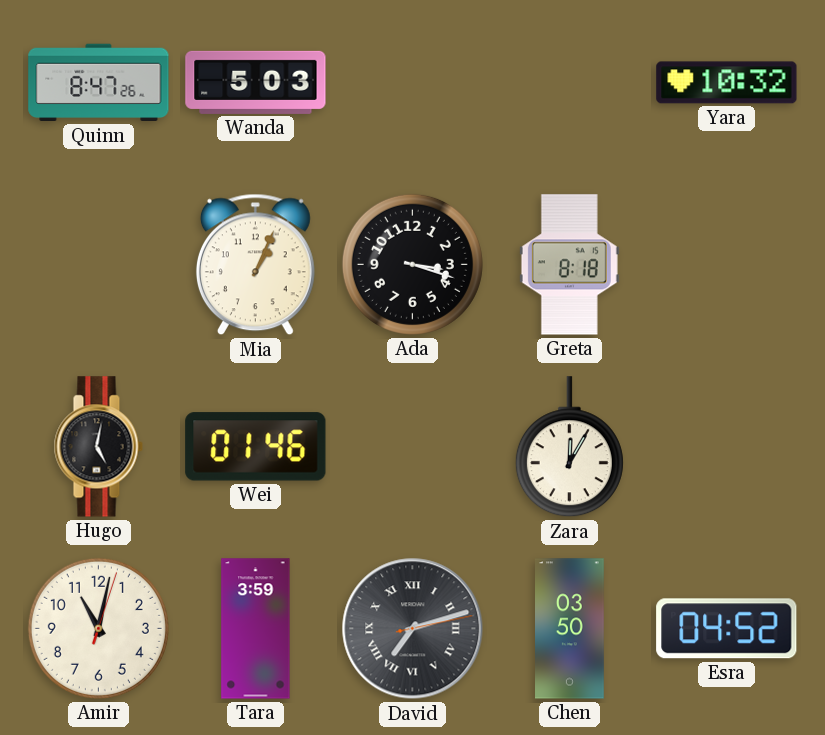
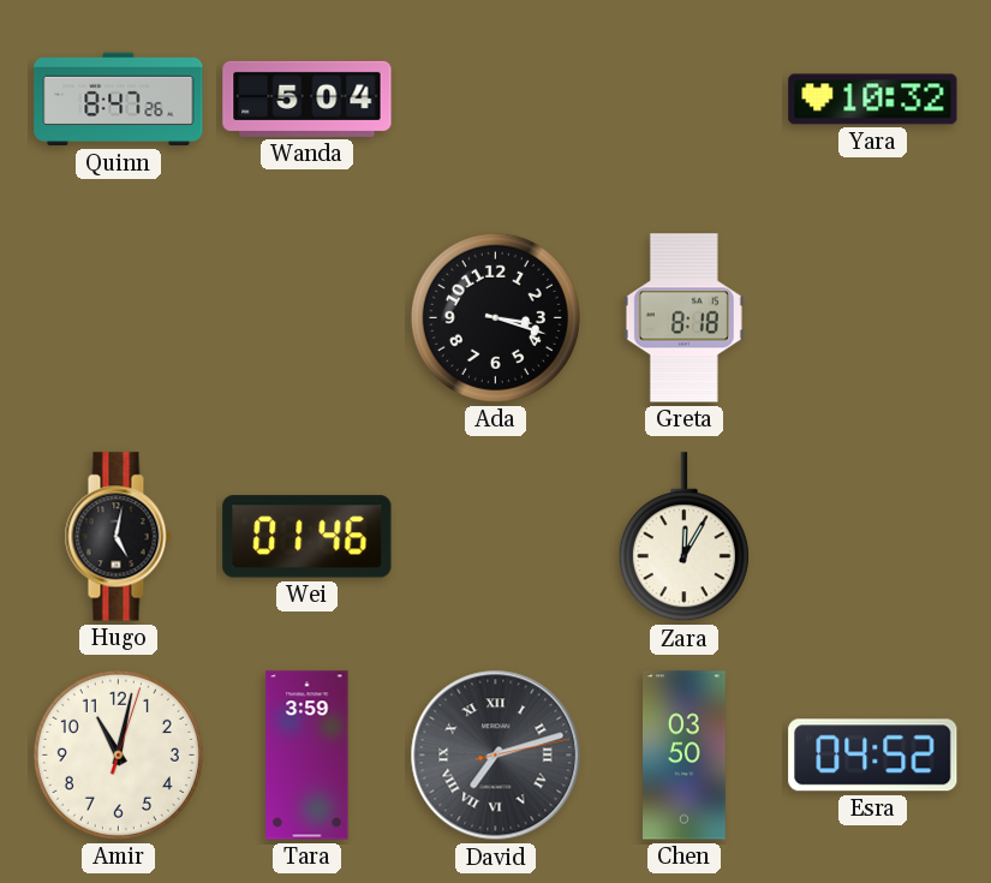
Wanda: 5:03 -> 5:04 (308, 99)
Mia: 1:04 -> none (255, 265)
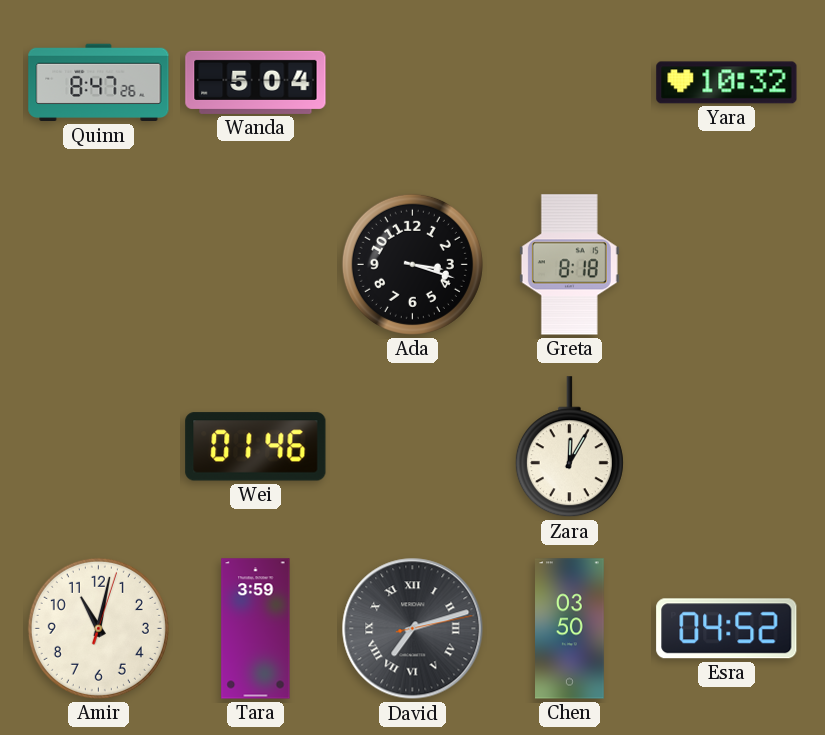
Hugo: 5:02 -> none (118, 537)
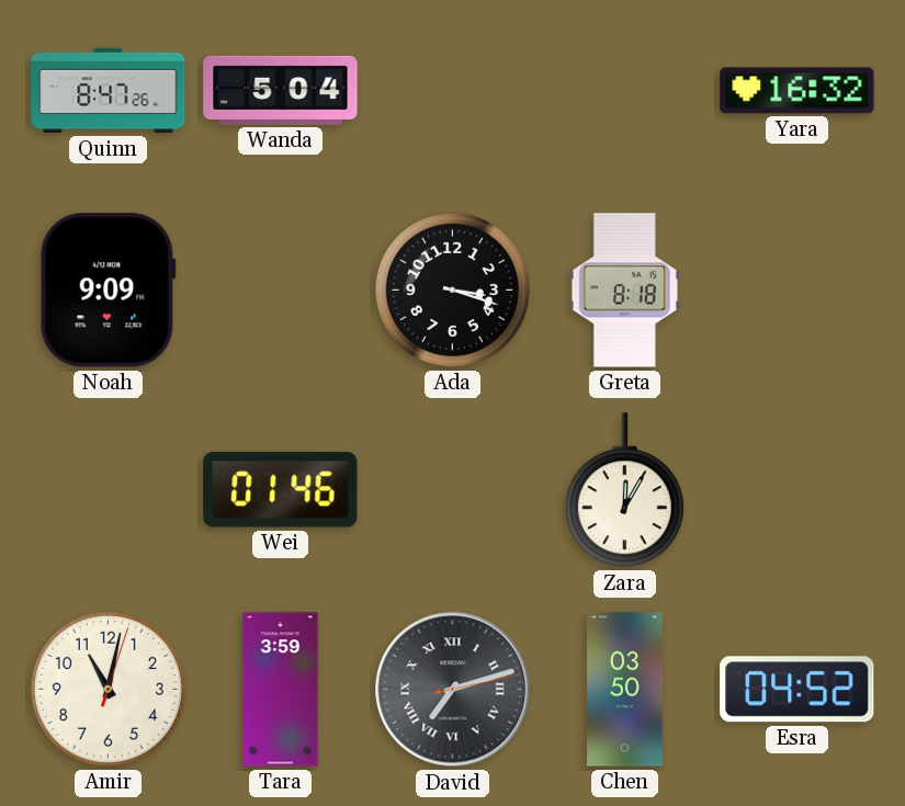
Yara: 10:32 -> 16:32 (797, 91)
Noah: none -> 9:09 (108, 291)
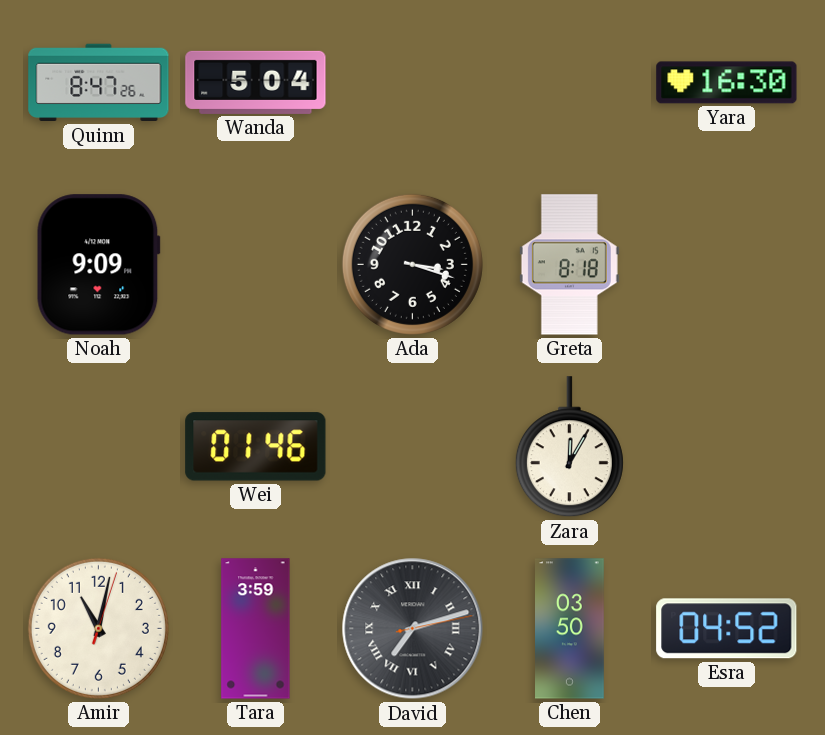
Yara: 16:32 -> 16:30 (727, 83)
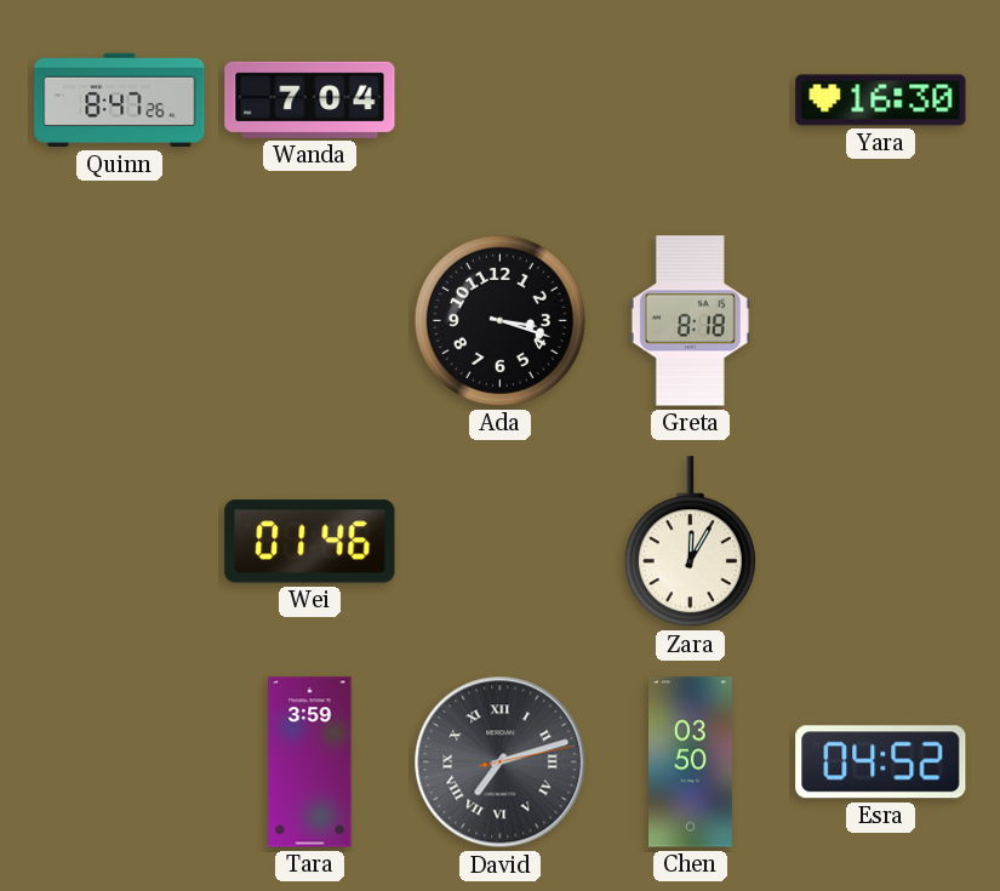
Wanda: 5:04 -> 7:04 (310, 99)
Noah: 9:09 -> none (98, 265)
Amir: 11:02 -> none (98, 628)
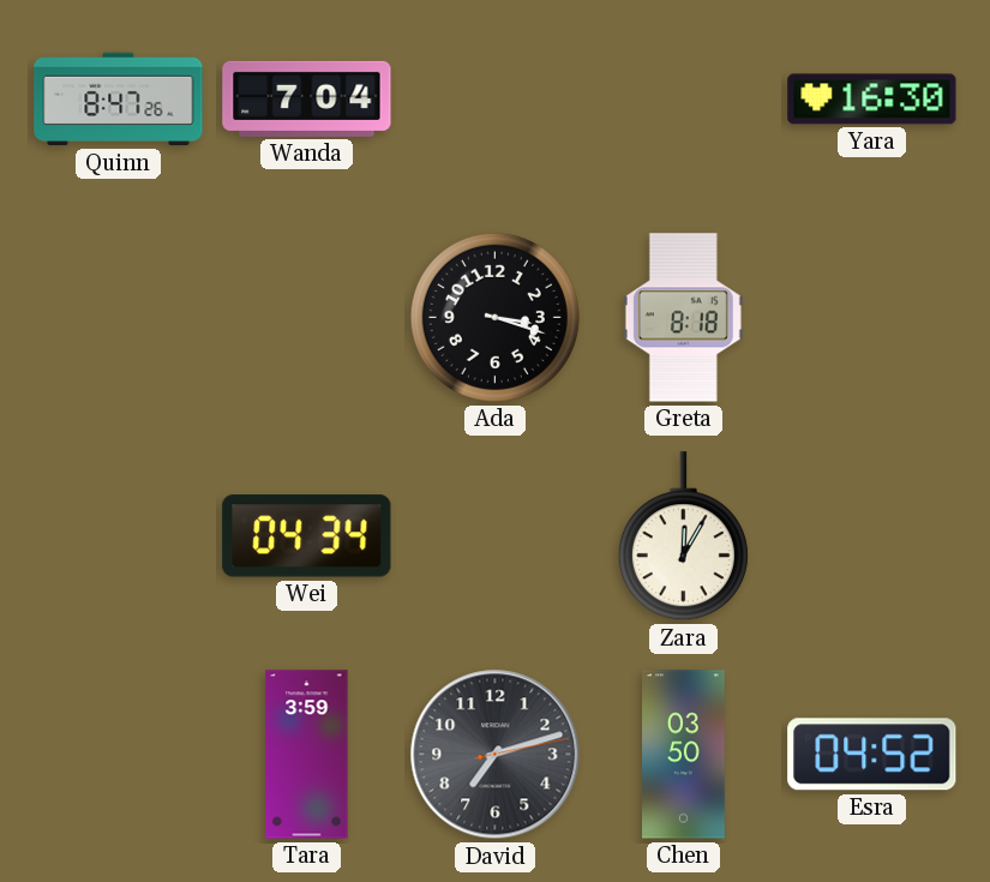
Wei: 01:46 -> 04:34 (307, 536)
David numerals: Roman -> Arabic (496, 755)
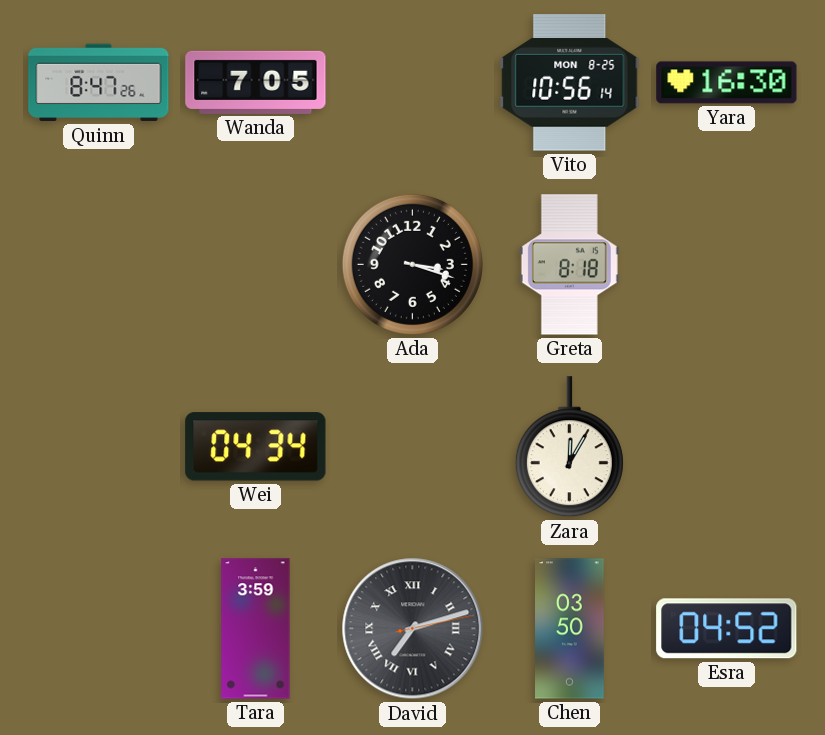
Wanda: 7:04 -> 7:05 (256, 82)
Vito: none -> 10:56 (570, 83)
David numerals: Arabic -> Roman (413, 629)
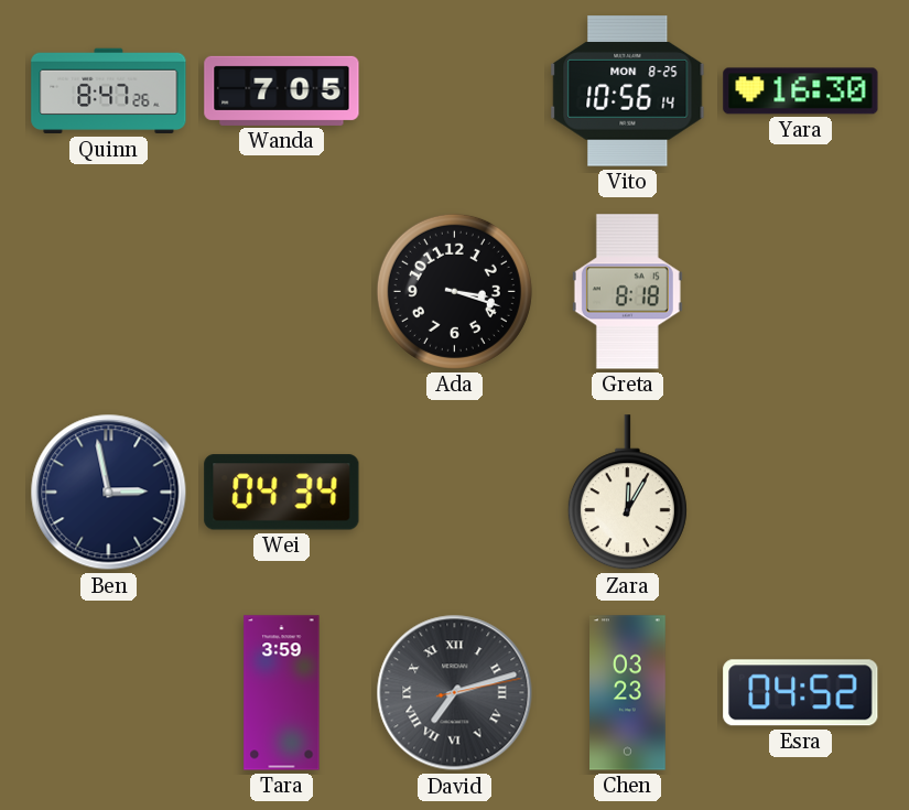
Ben: none -> 2:58 (109, 493)
Chen: 03:50 -> 03:23 (628, 693)
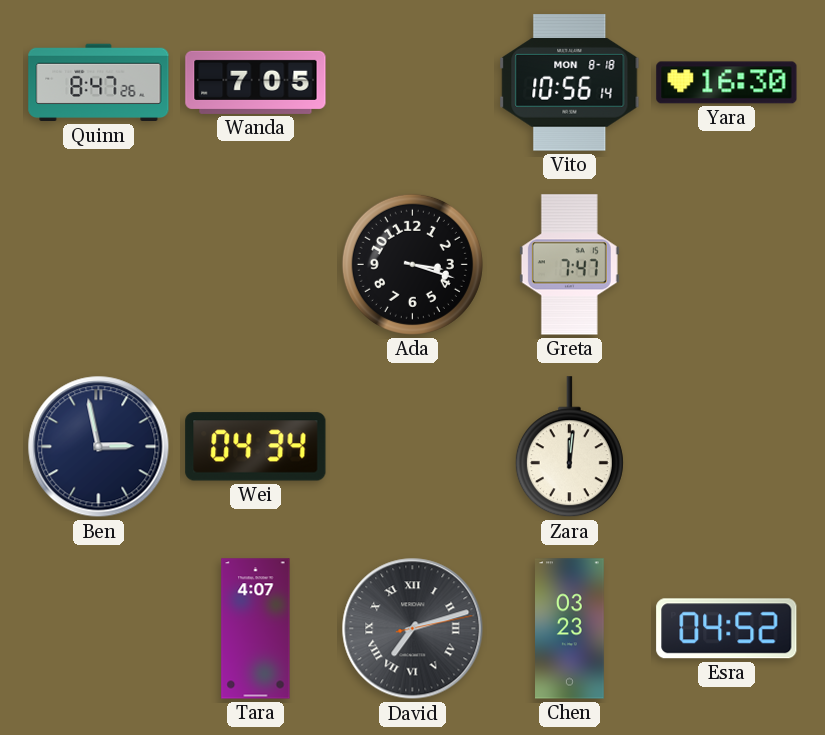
Vito date: MON 8-25 -> MON 8-18 (570, 83)
Greta: 8:18 -> 7:47 (569, 265)
Zara: 12:05 -> 12:01 (569, 447)
Tara: 3:59 -> 4:07 (256, 629)
